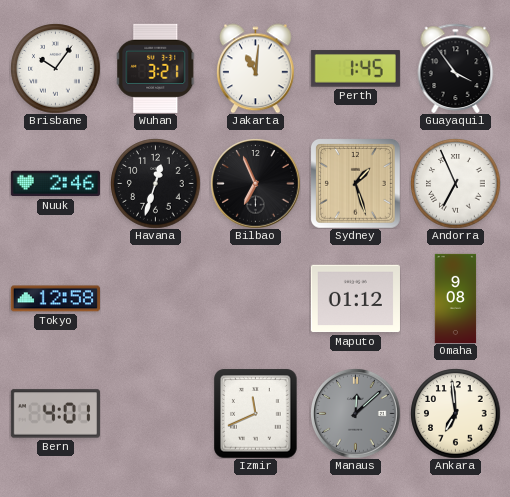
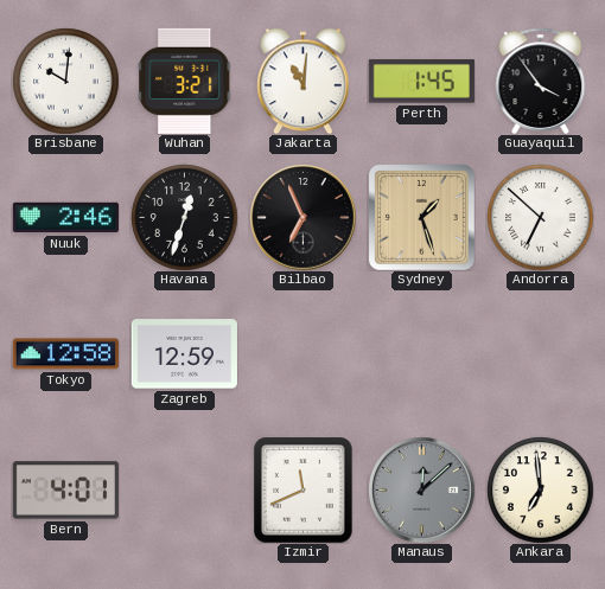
Brisbane: 10:06 -> 10:01 (65, 81)
Andorra: 6:56 -> 6:52 (540, 217)
Zagreb: none -> 12:59 (184, 354)
Maputo: 01:12 -> none (355, 299)
Omaha: 9:08 -> none (456, 298)
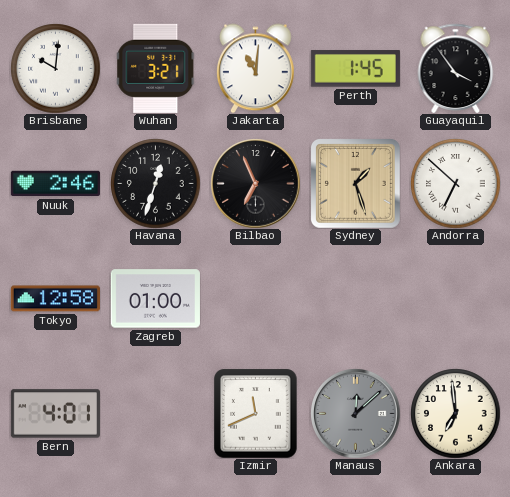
Zagreb: 12:59 -> 01:00 (155, 299)
